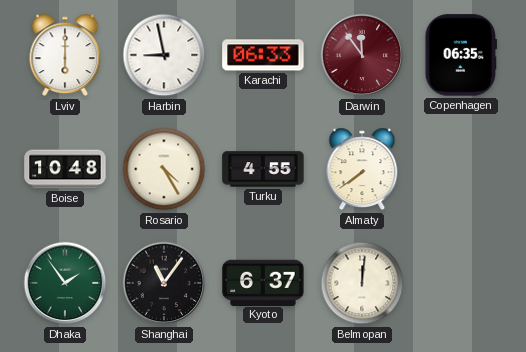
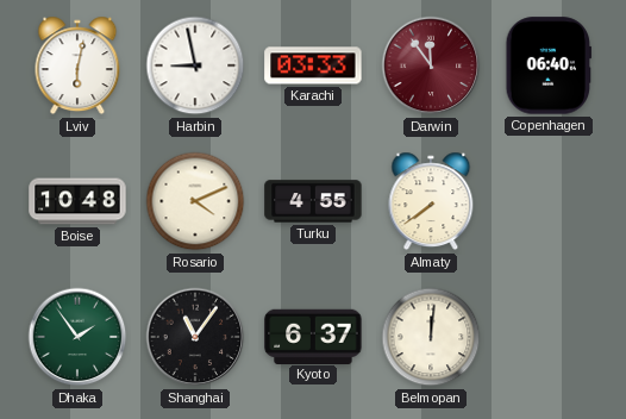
Lviv: 6:00 -> 6:02 (77, 65)
Karachi: 06:33 -> 03:33 (313, 65)
Copenhagen: 06:35 -> 06:40 (547, 65)
Rosario: 4:25 -> 4:11 (195, 201)
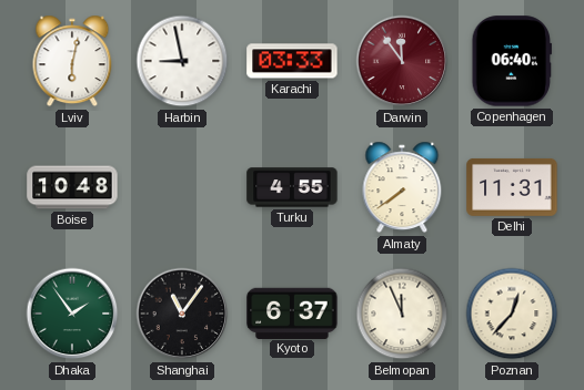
Rosario: 4:11 -> none (195, 201)
Delhi: none -> 11:31 (512, 187)
Belmopan: 12:01 -> 11:56 (402, 314)
Poznan: none -> 12:37 (512, 314)
